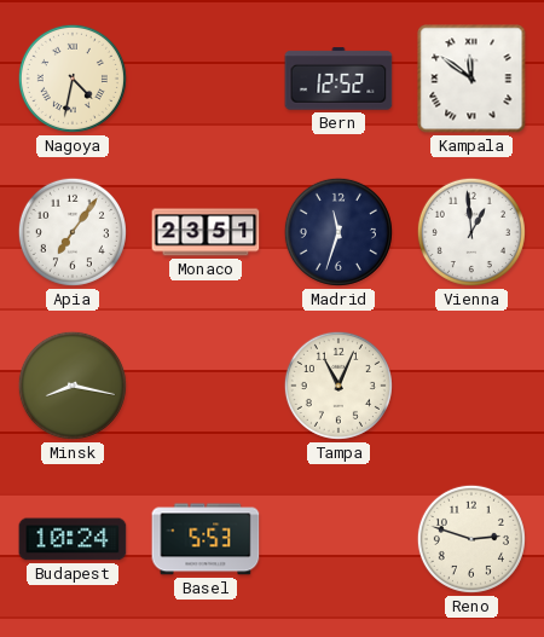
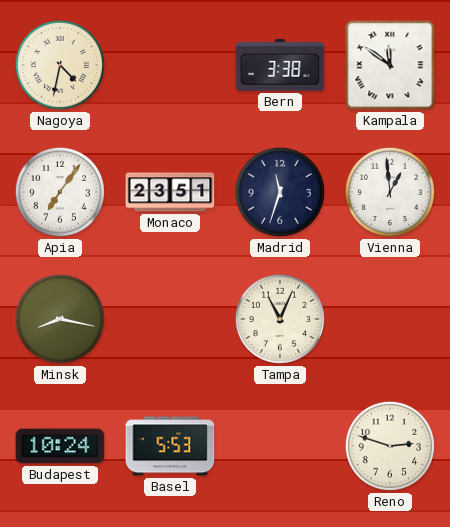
Bern: 12:52 -> 3:38 (280, 65)
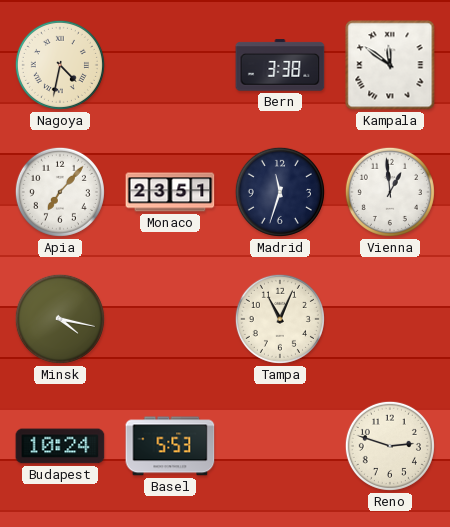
Apia: 7:06 -> 7:07 (60, 192)
Minsk: 8:17 -> 4:17 (60, 319)
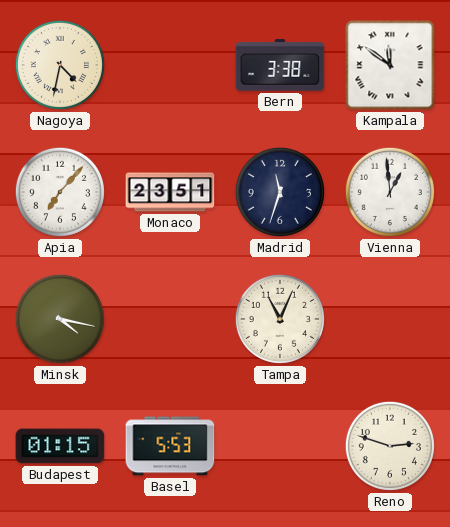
Budapest: 10:24 -> 01:15 (60, 446)
